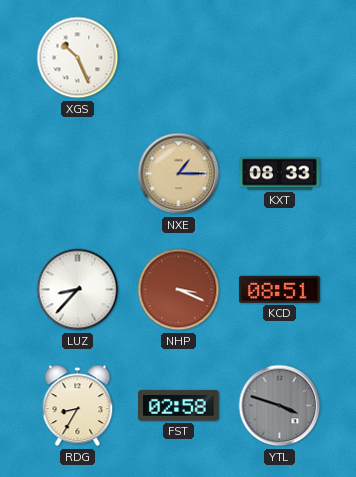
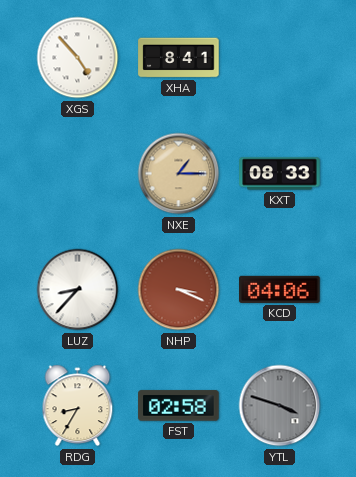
XGS: 10:26 -> 4:53 (78, 58)
XHA: none -> 8:41 (179, 58)
KCD: 08:51 -> 04:06 (280, 289)
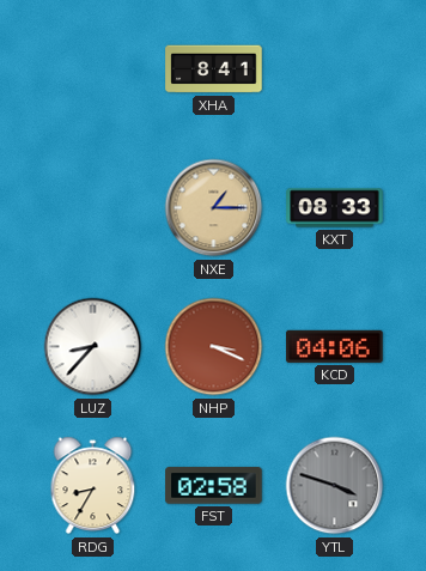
XGS: 4:53 -> none (78, 58)
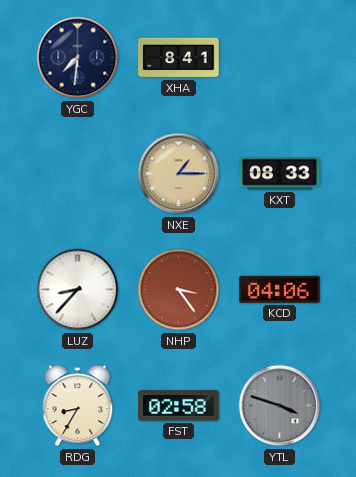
YGC: none -> 7:31 (78, 58)
NHP: 3:19 -> 3:24 (179, 290)
